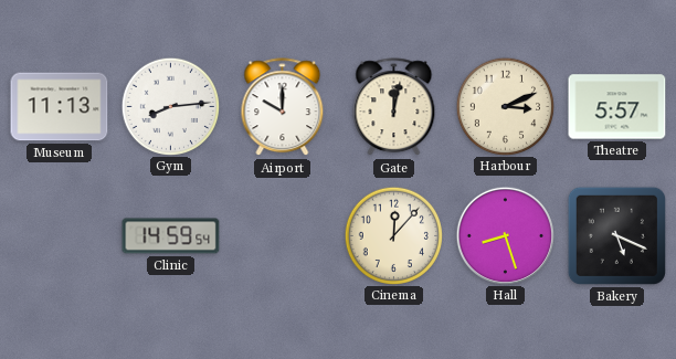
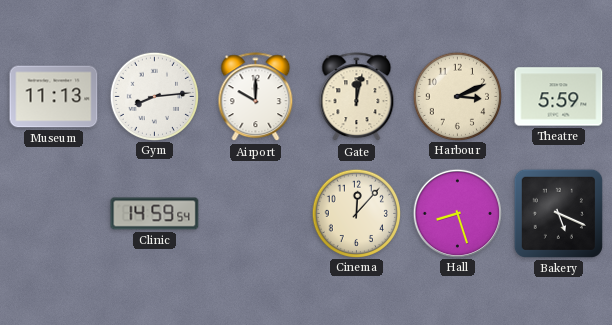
Theatre: 5:57 -> 5:59 (559, 97)
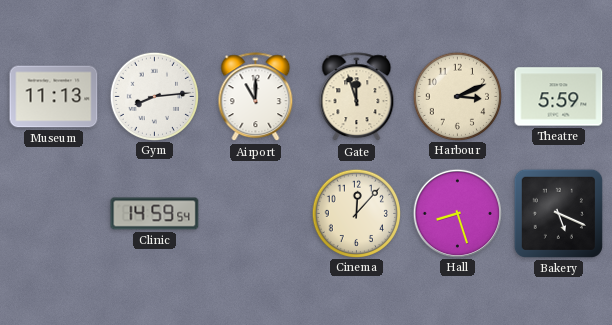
Airport: 10:00 -> 11:00 (256, 97)
Gate: 12:02 -> 11:57 (357, 97)
